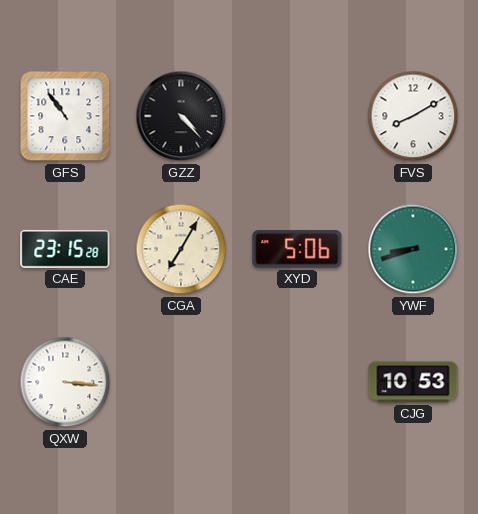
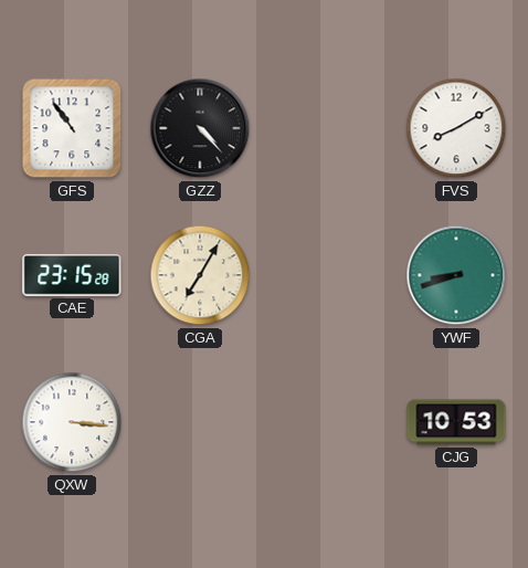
XYD: 5:06 -> none (297, 249)
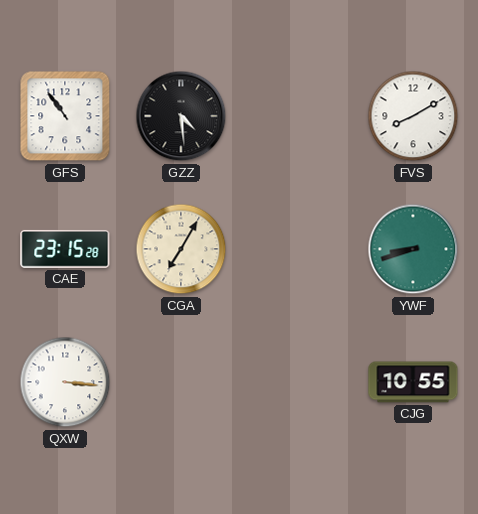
GZZ: 4:23 -> 4:29 (181, 116)
CJG: 10:53 -> 10:55 (413, 382)
